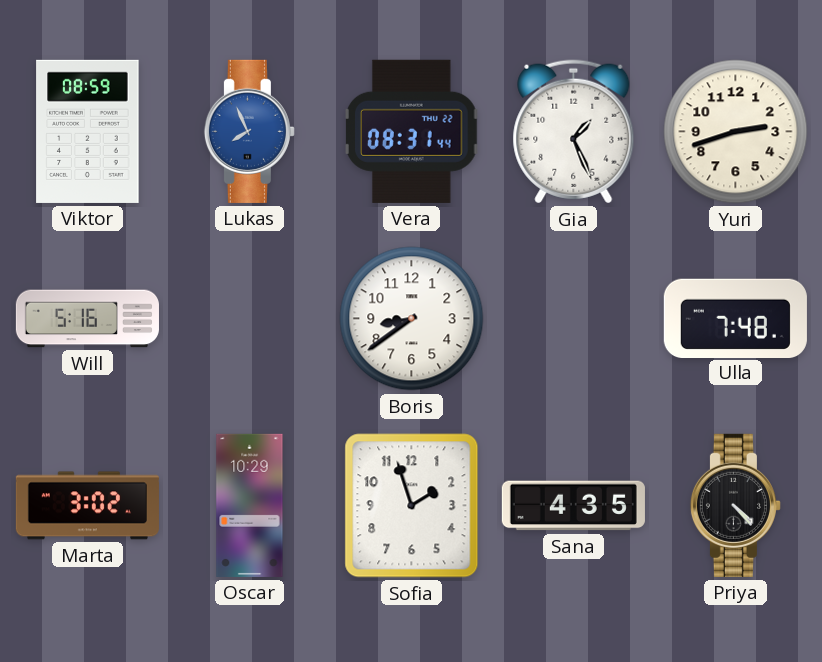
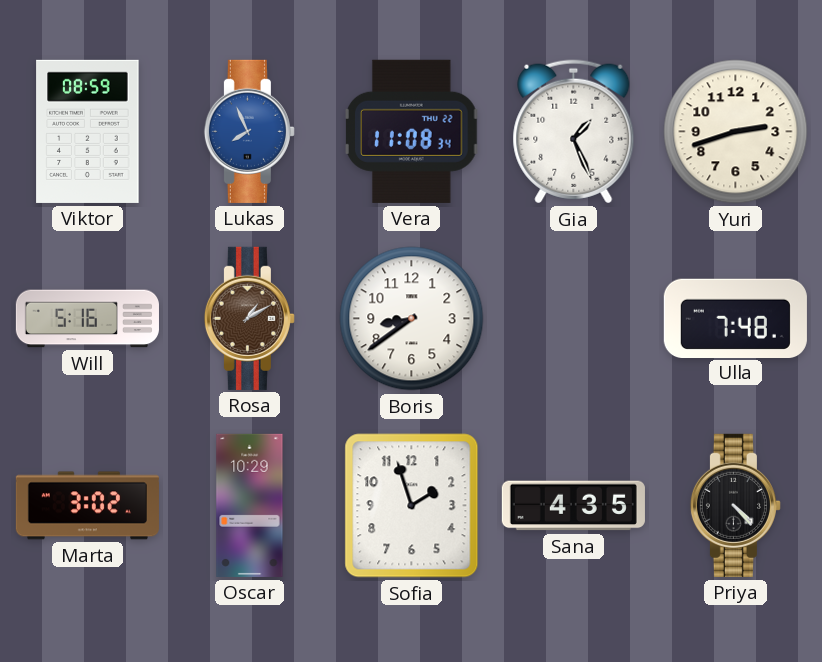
Vera: 08:31 -> 11:08 (412, 131)
Rosa: none -> 1:10 (249, 318)
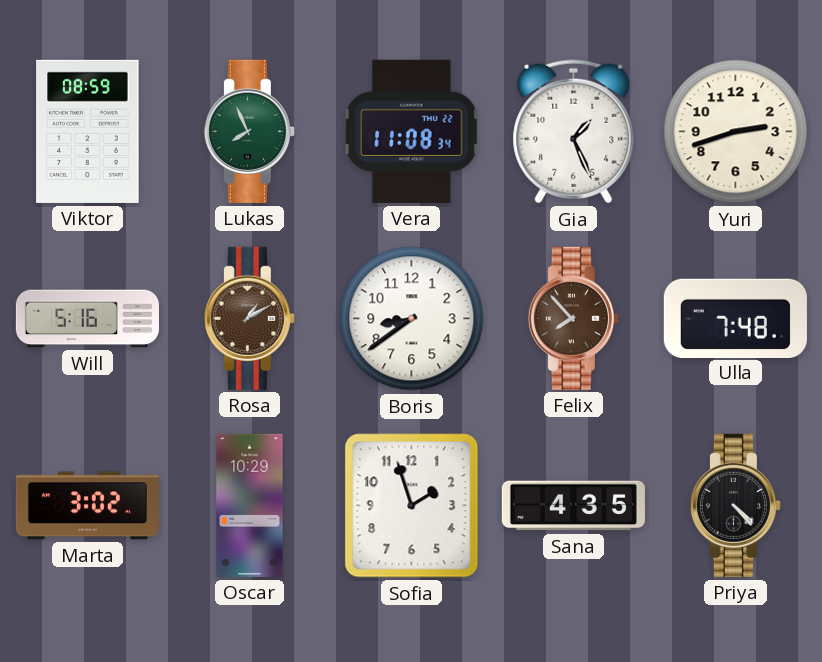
Lukas dial: blue -> green (249, 131)
Felix: none -> 7:53 (573, 318)
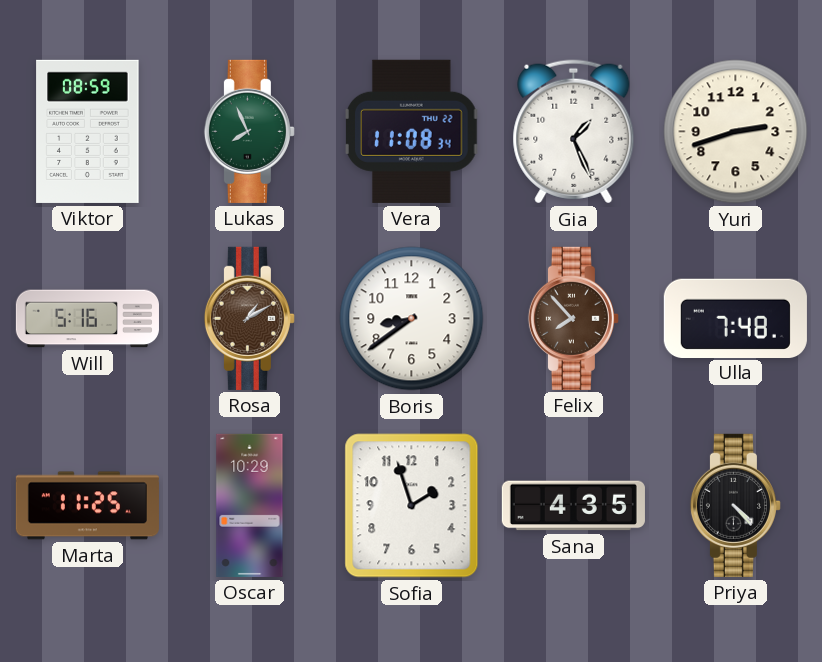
Marta: 3:02 -> 11:25 (87, 506)
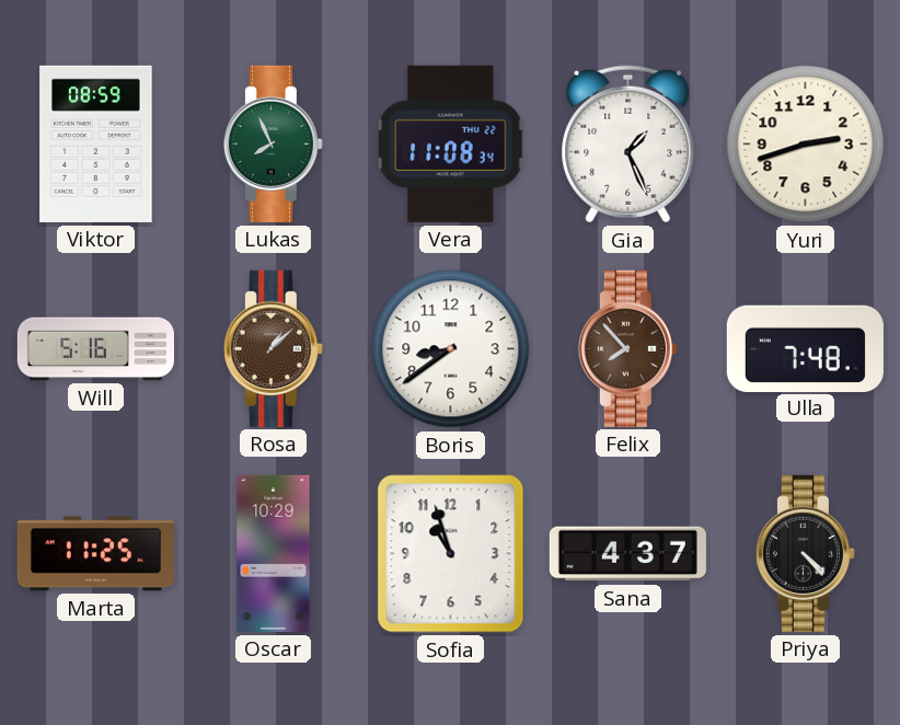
Rosa: 1:10 -> 1:08 (273, 348)
Sofia: 1:57 -> 10:57 (451, 554)
Sana: 4:35 -> 4:37 (627, 554)
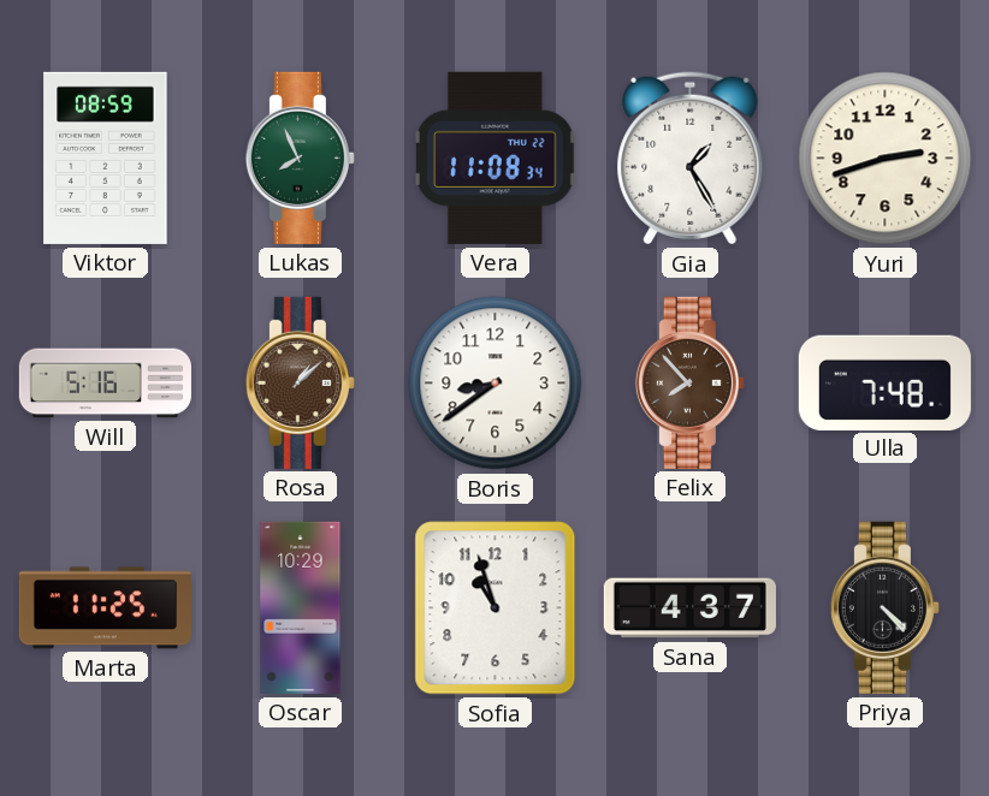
Gia: 1:26 -> 1:25 (691, 159)
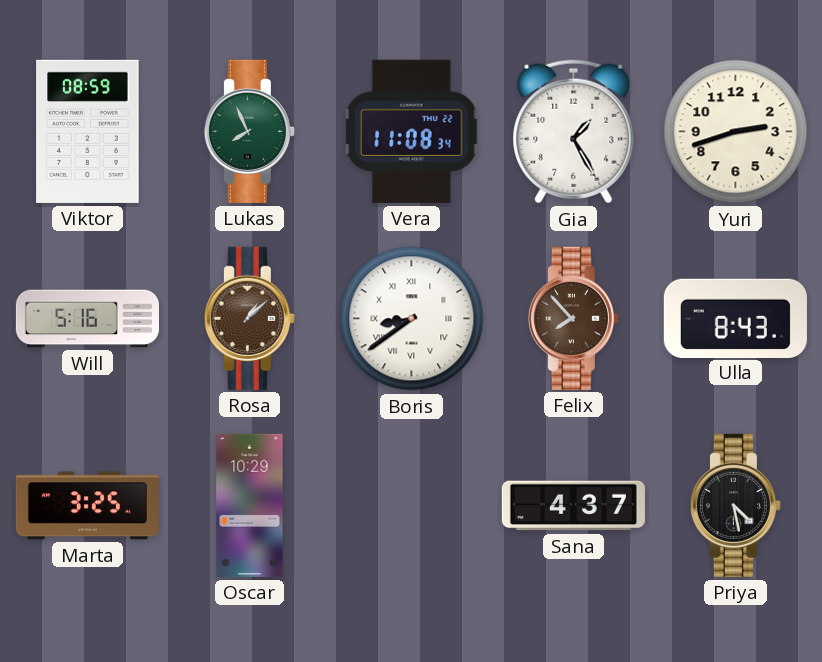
Boris numerals: Arabic -> Roman (412, 319)
Ulla: 7:48 -> 8:43 (735, 318)
Marta: 11:25 -> 3:25 (87, 506)
Sofia: 10:57 -> none (496, 608)
Priya: 4:23 -> 4:28 (735, 505)
